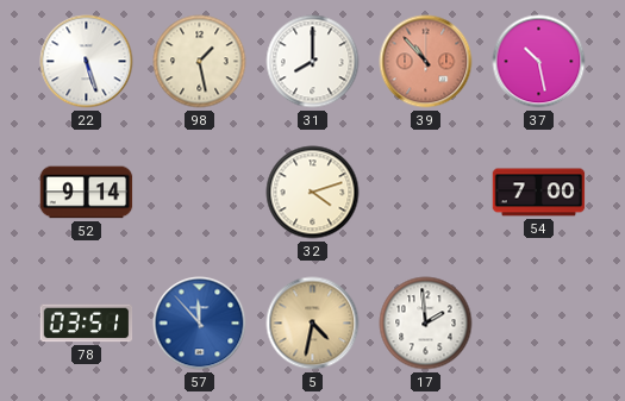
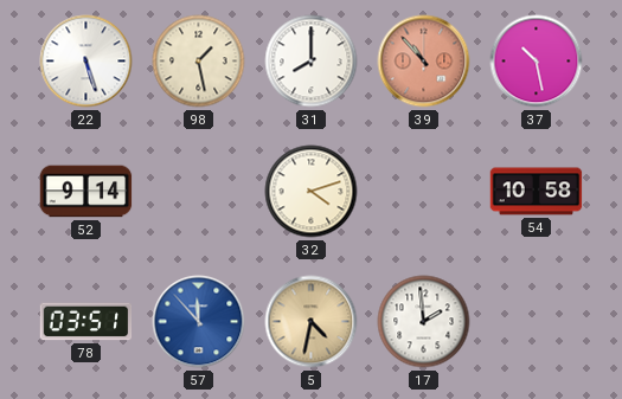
54: 7:00 -> 10:58 (537, 192)
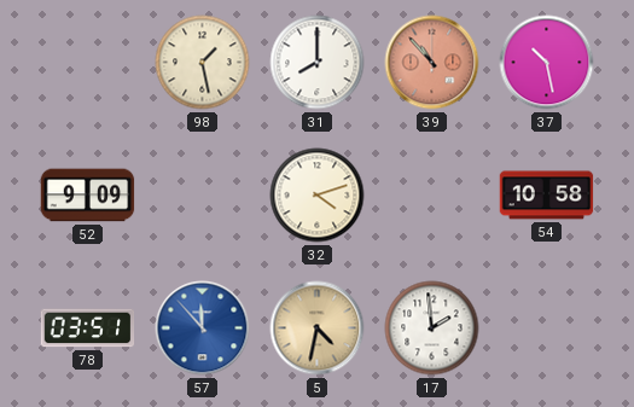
22: 5:27 -> none (86, 62)
52: 9:14 -> 9:09 (88, 196)
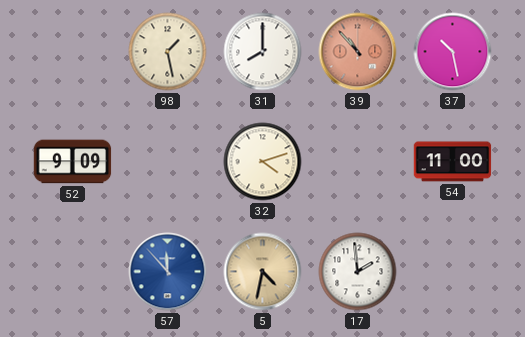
54: 10:58 -> 11:00 (453, 162)
78: 03:51 -> none (88, 328)
